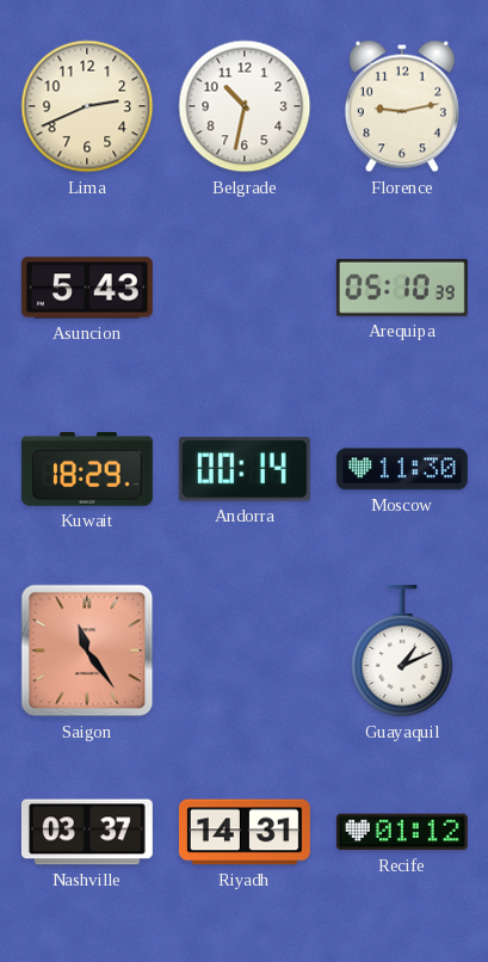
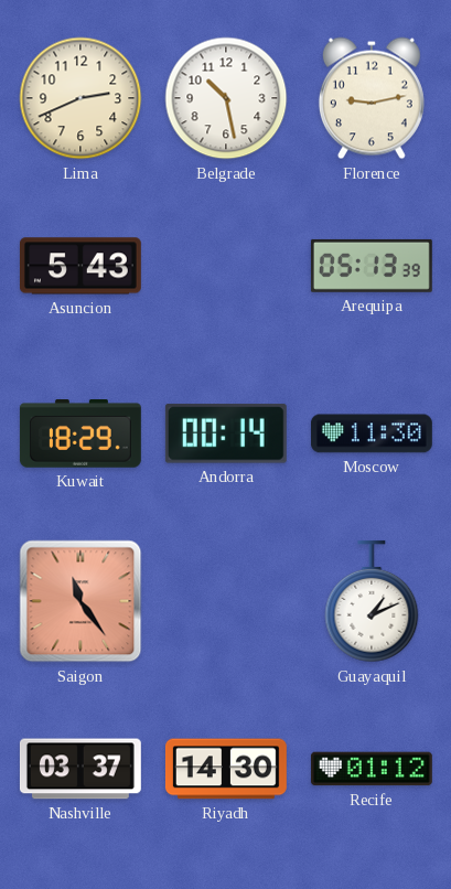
Belgrade: 10:32 -> 10:28 (226, 98)
Arequipa: 05:10 -> 05:13 (372, 266)
Riyadh: 14:31 -> 14:30 (226, 769)
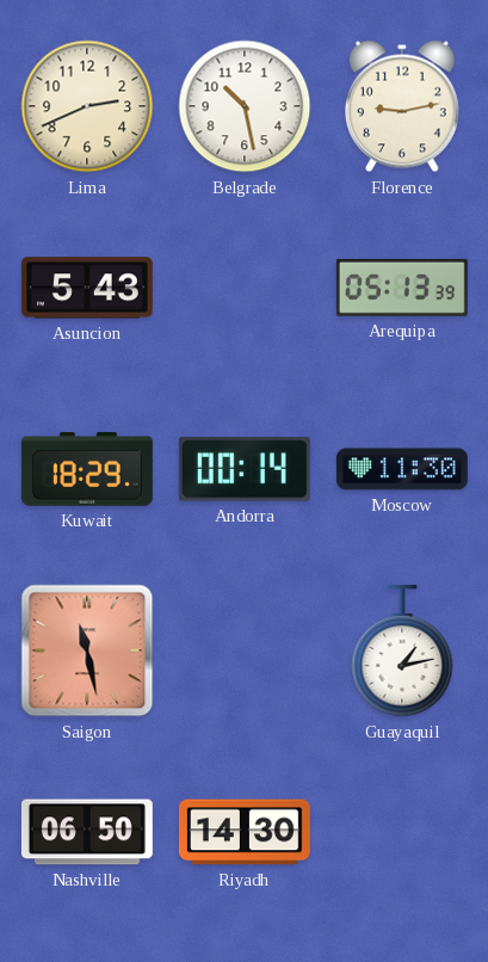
Saigon: 11:24 -> 11:28 (87, 650)
Guayaquil: 1:11 -> 1:13 (402, 650)
Nashville: 03:37 -> 06:50 (87, 832)
Recife: 01:12 -> none (372, 769)
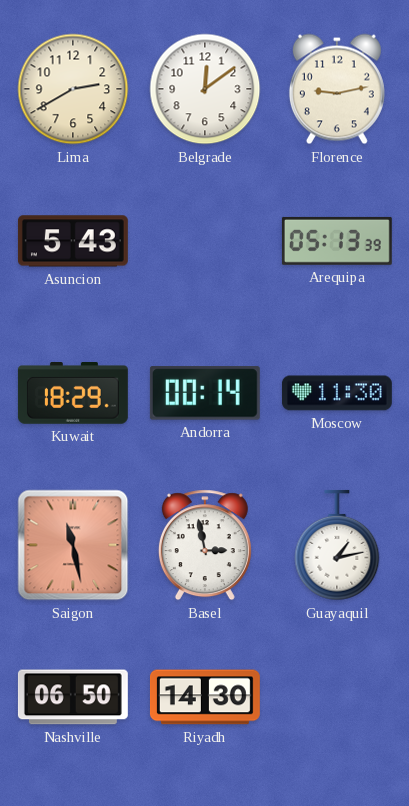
Lima: 2:41 -> 2:40 (73, 89)
Belgrade: 10:28 -> 12:09 (205, 89)
Basel: none -> 2:58 (205, 545)
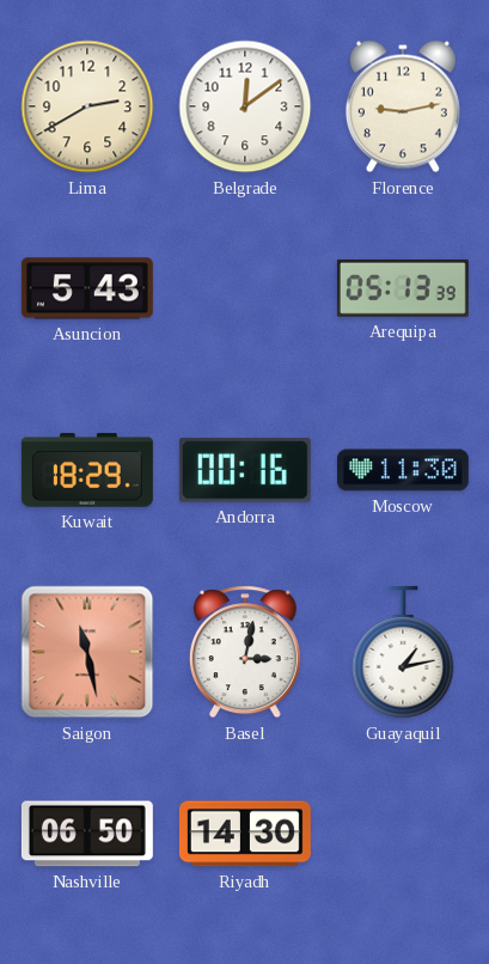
Andorra: 00:14 -> 00:16 (245, 470)
Basel: 2:58 -> 3:02 (245, 652)
